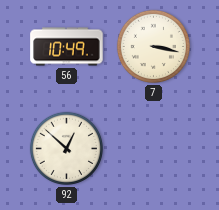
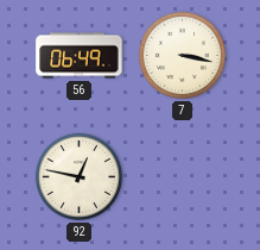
56: 10:49 -> 06:49 (80, 56)
92: 12:52 -> 12:47 (78, 176)
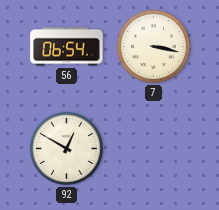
56: 06:49 -> 06:54 (67, 47)
92: 12:47 -> 12:50 (66, 148)
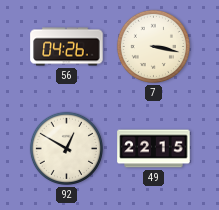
56: 06:54 -> 04:26 (67, 47)
49: none -> 22:15 (154, 149)
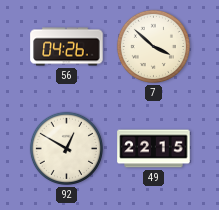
7: 3:17 -> 3:52 (153, 46)
